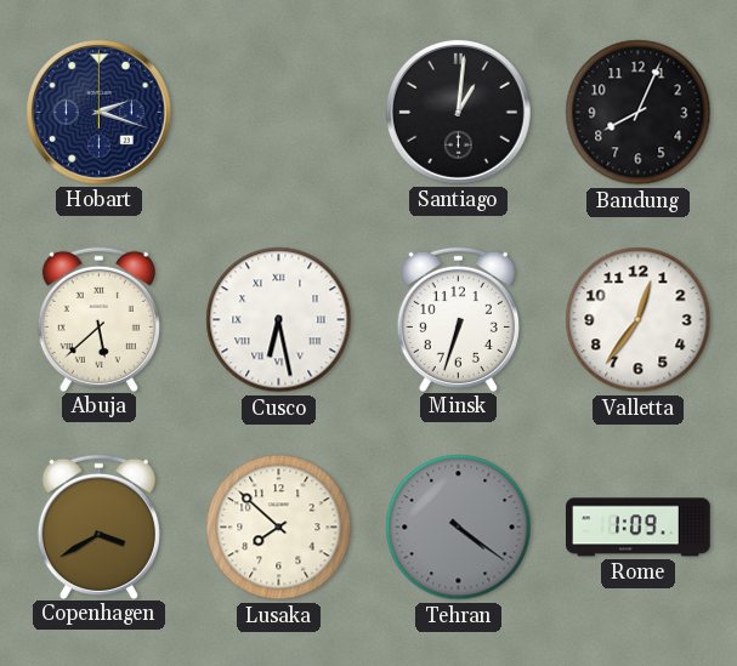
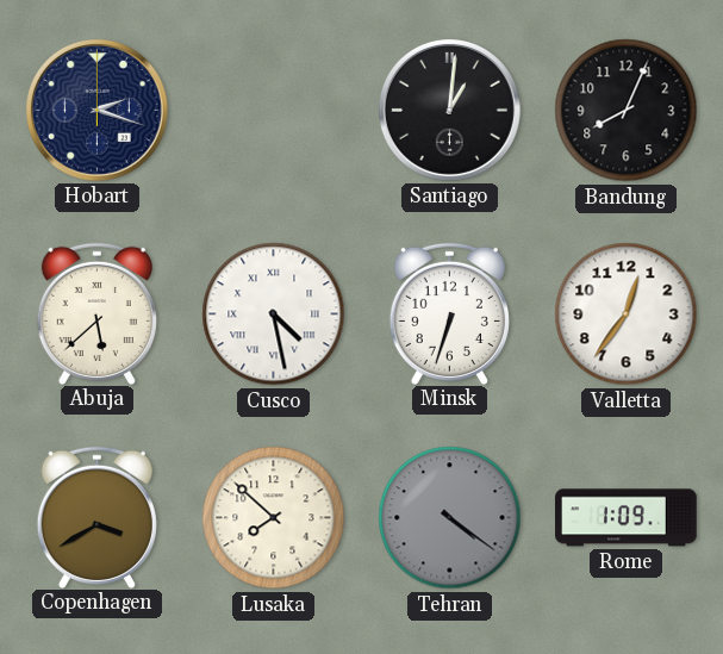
Cusco: 6:28 -> 4:28 (274, 314)
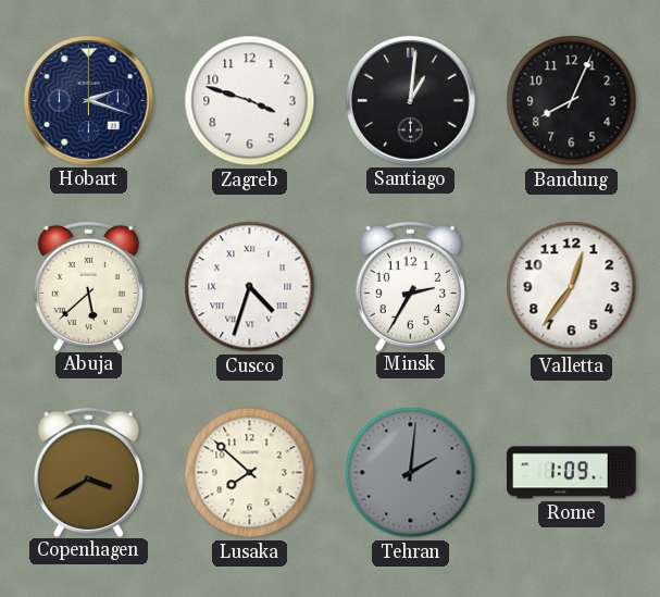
Zagreb: none -> 3:48 (250, 101)
Cusco: 4:28 -> 4:33 (250, 287)
Minsk: 6:33 -> 2:35 (410, 286)
Tehran: 4:21 -> 2:01 (411, 473)
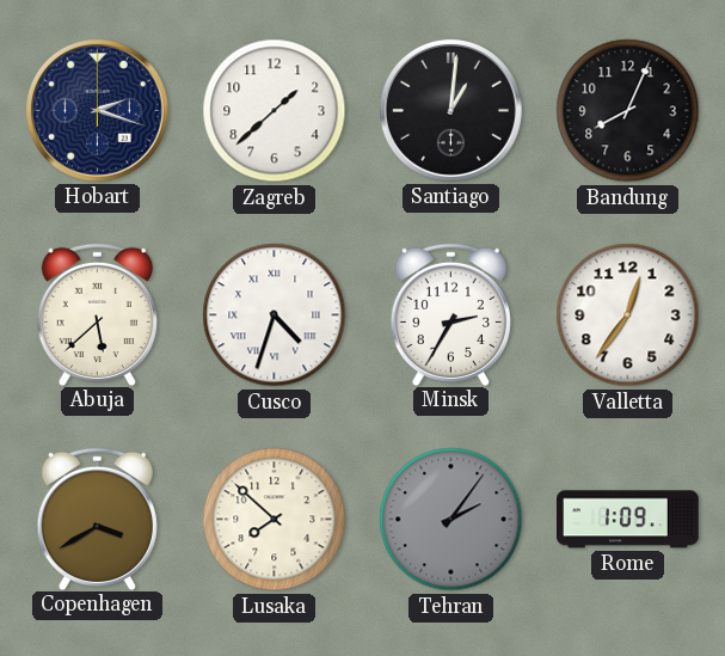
Zagreb: 3:48 -> 1:38 (275, 111)
Tehran: 2:01 -> 2:06 (451, 520)
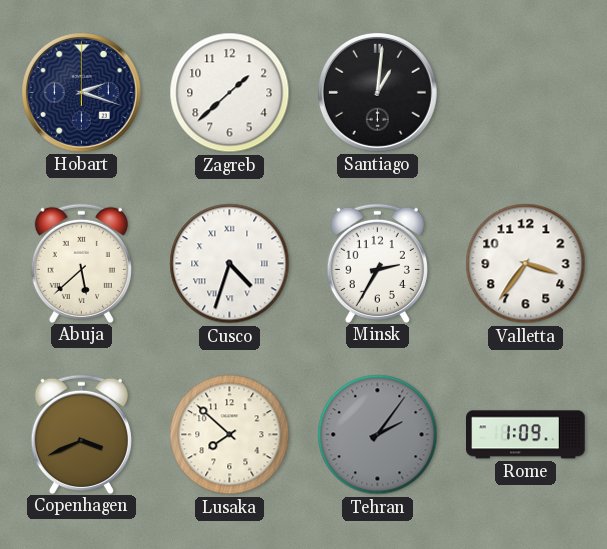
Bandung: 8:04 -> none (628, 111)
Valletta: 12:36 -> 3:36 (526, 264)
Copenhagen: 3:40 -> 3:41 (81, 434)
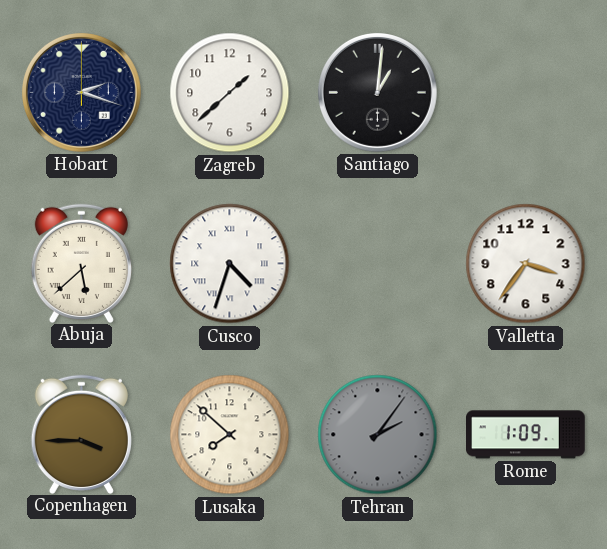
Minsk: 2:35 -> none (377, 263)
Copenhagen: 3:41 -> 3:45 (81, 434)
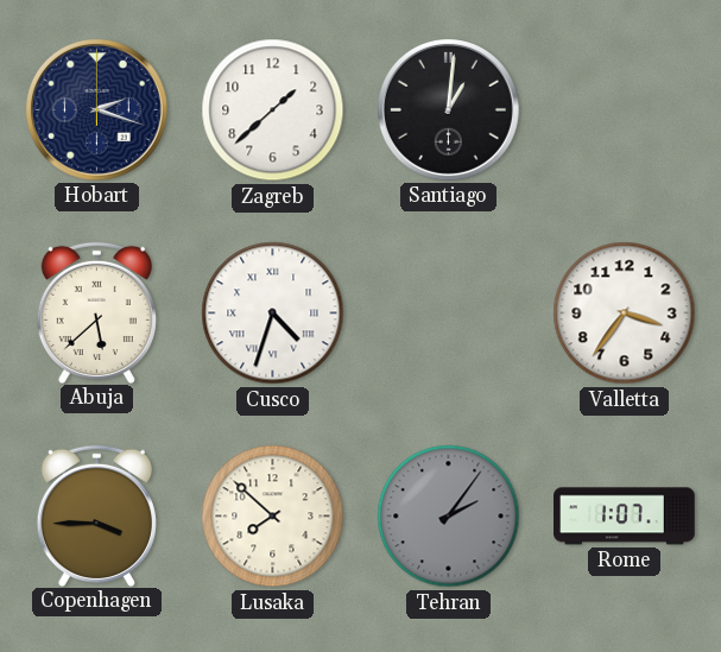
Rome: 1:09 -> 1:07 (625, 517)
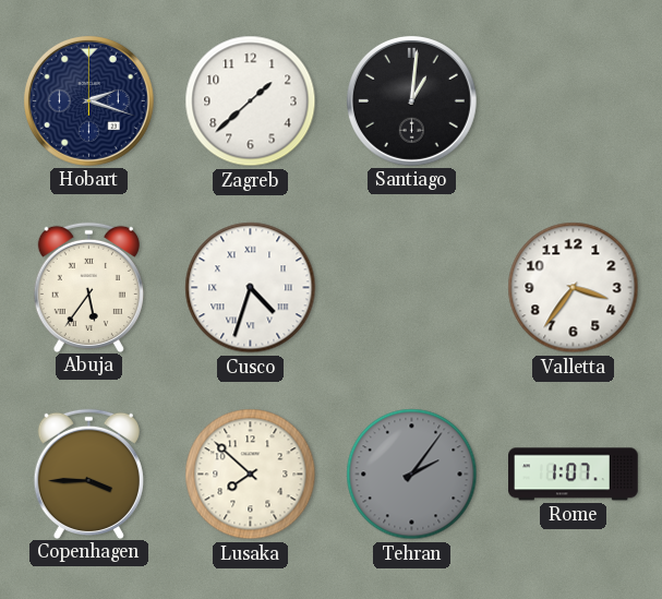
Abuja: 5:38 -> 5:36 (88, 287)
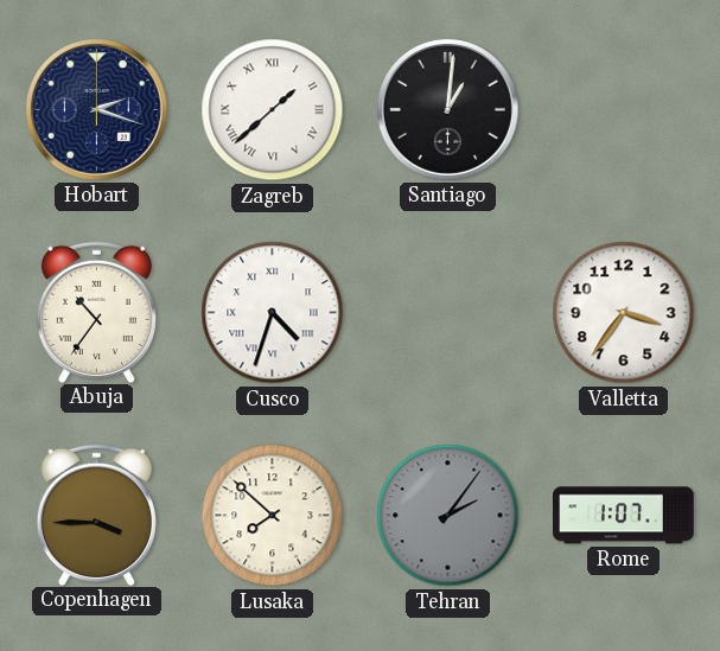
Zagreb numerals: Arabic -> Roman (273, 110)
Abuja: 5:36 -> 10:36 (96, 312)
